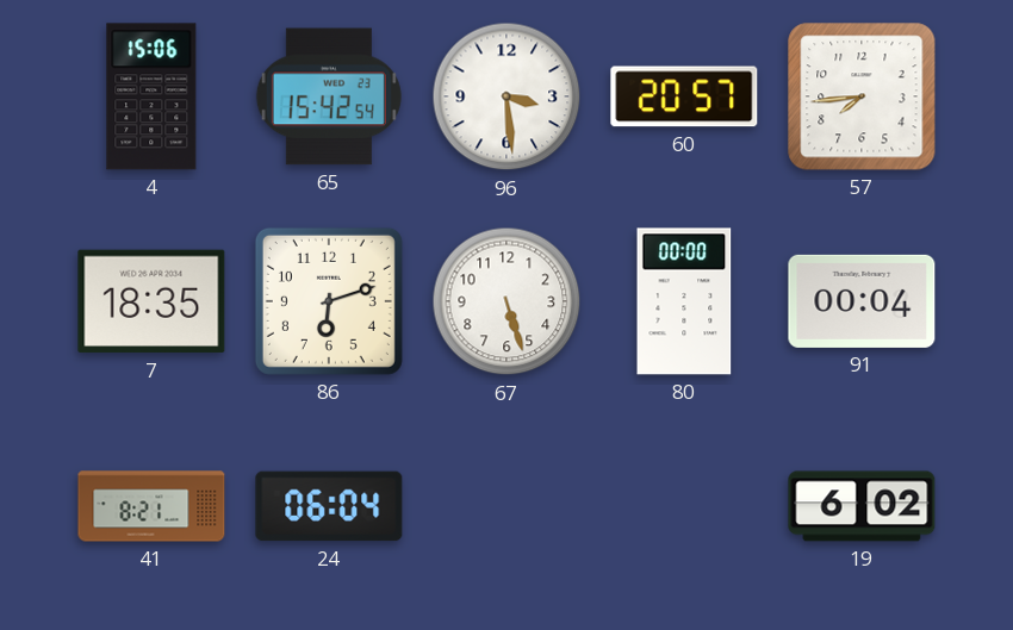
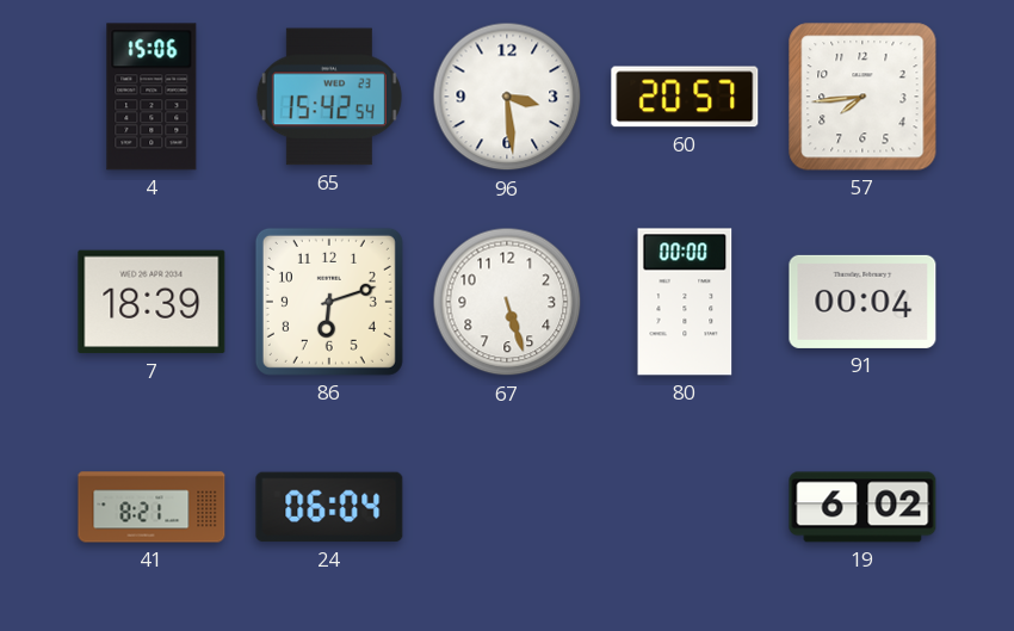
7: 18:35 -> 18:39 (152, 302)
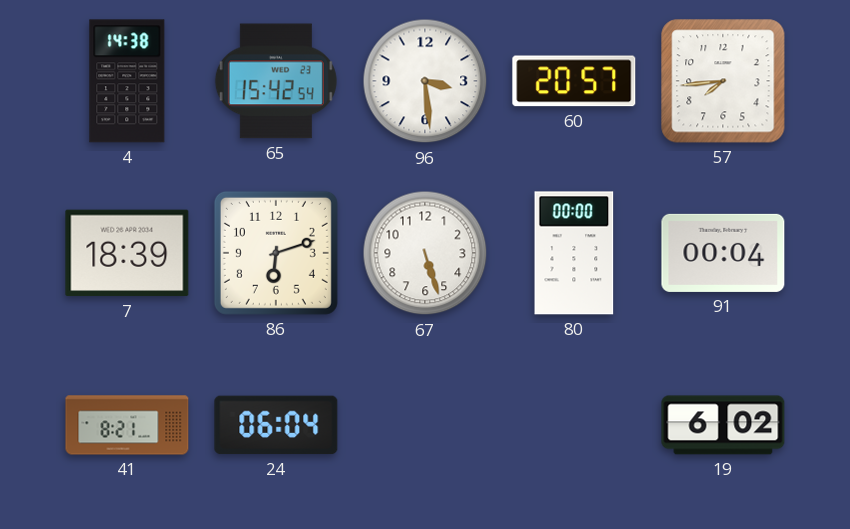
4: 15:06 -> 14:38 (127, 81)
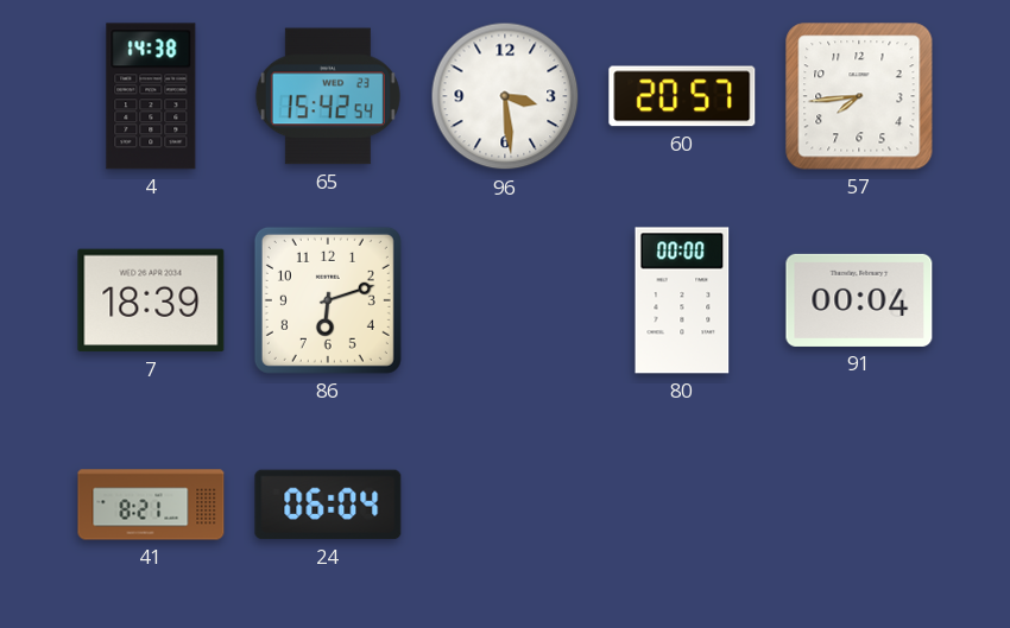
67: 5:27 -> none (425, 253)
19: 6:02 -> none (723, 425)
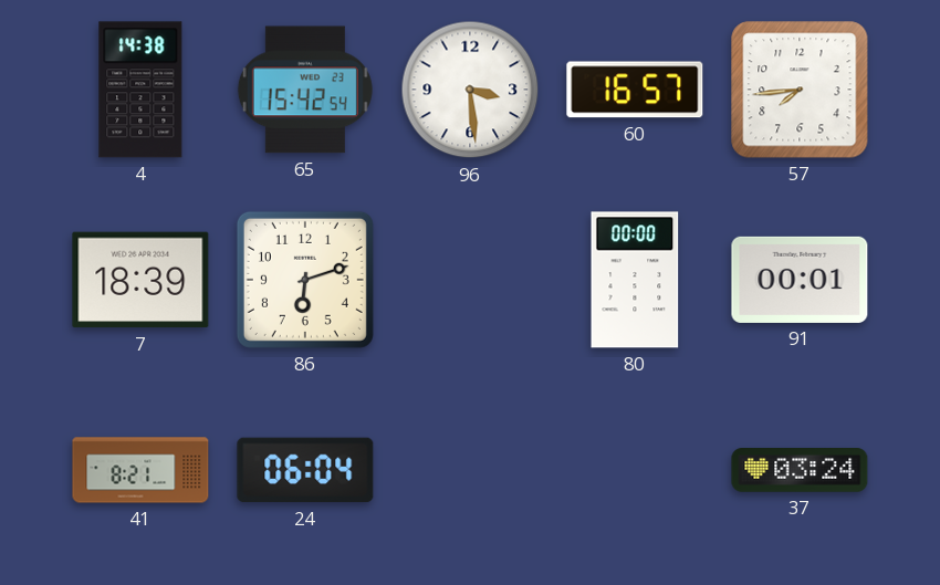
60: 20:57 -> 16:57 (635, 90)
91: 00:04 -> 00:01 (800, 280)
37: none -> 03:24 (800, 471)
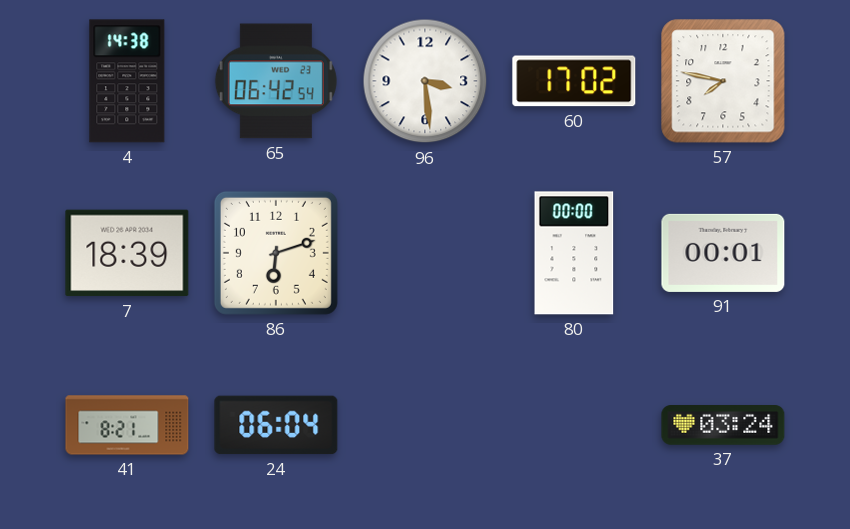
65: 15:42 -> 06:42 (276, 81)
60: 16:57 -> 17:02 (574, 81)
57: 7:44 -> 7:47 (723, 81)
